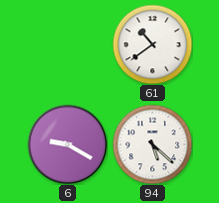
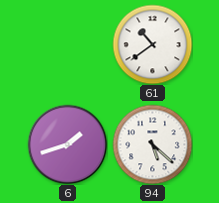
6: 9:20 -> 1:42 (67, 144)
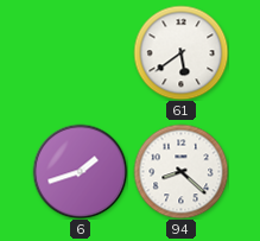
61: 10:39 -> 5:39 (180, 52)
94: 5:22 -> 8:22 (180, 171)
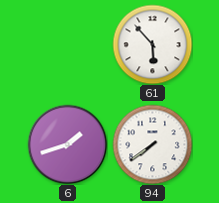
61: 5:39 -> 5:53 (152, 44)
94: 8:22 -> 7:39 (152, 144)
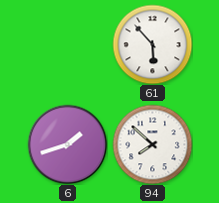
94: 7:39 -> 7:52 (152, 144)
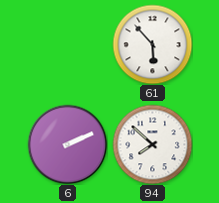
6: 1:42 -> 2:11 (67, 144)
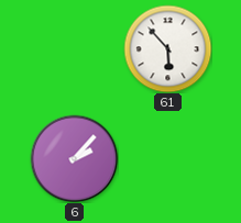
6: 2:11 -> 2:07 (74, 158)
94: 7:52 -> none (152, 144)
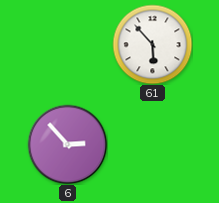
6: 2:07 -> 2:53 (67, 144)
